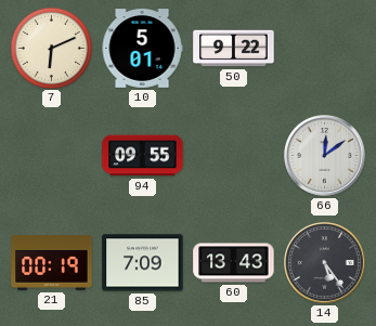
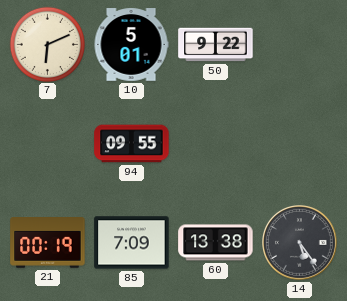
66: 12:09 -> none (325, 156)
60: 13:43 -> 13:38 (216, 243)
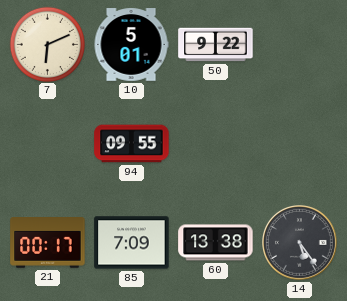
21: 00:19 -> 00:17 (48, 243)
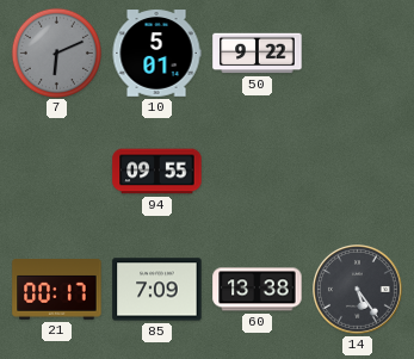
7 dial: cream -> grey (56, 52)
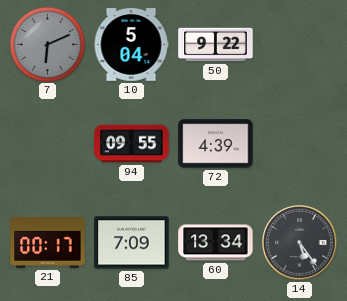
10: 5:01 -> 5:04 (131, 45)
72: none -> 4:39 (216, 144)
60: 13:38 -> 13:34 (216, 243)
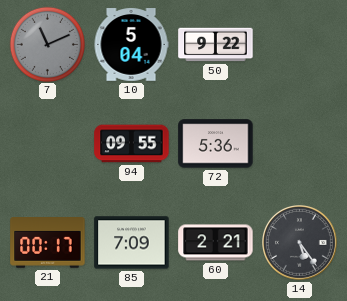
7: 6:11 -> 11:11 (47, 44)
72: 4:39 -> 5:36 (216, 144)
60: 13:34 -> 2:21 (216, 243)
